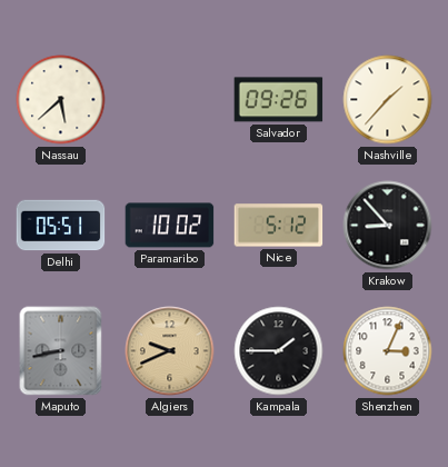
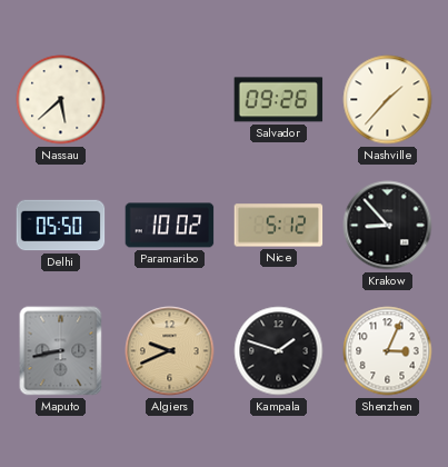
Delhi: 05:51 -> 05:50 (61, 226)
Kampala: 1:45 -> 1:48 (279, 351)
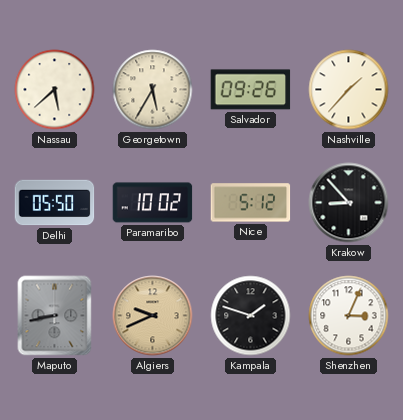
Georgetown: none -> 5:35 (153, 90)
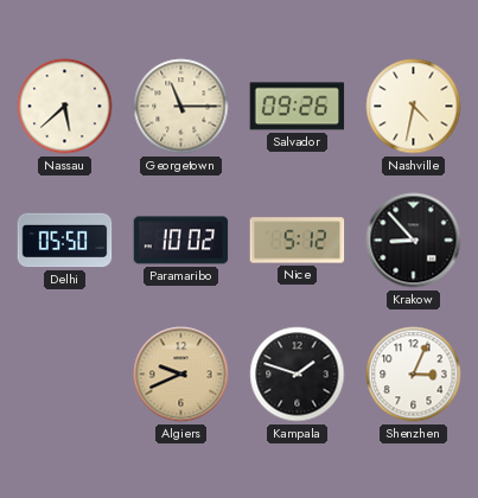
Georgetown: 5:35 -> 11:15 (181, 107)
Nashville: 1:37 -> 4:32 (414, 107)
Maputo: 8:43 -> none (55, 316)
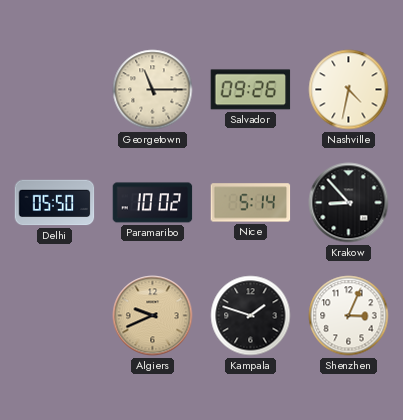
Nassau: 5:38 -> none (65, 107)
Nice: 5:12 -> 5:14 (251, 203)
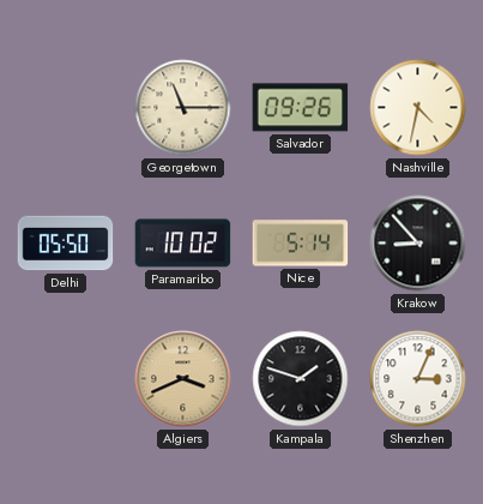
Algiers: 9:41 -> 3:41 (183, 379)
